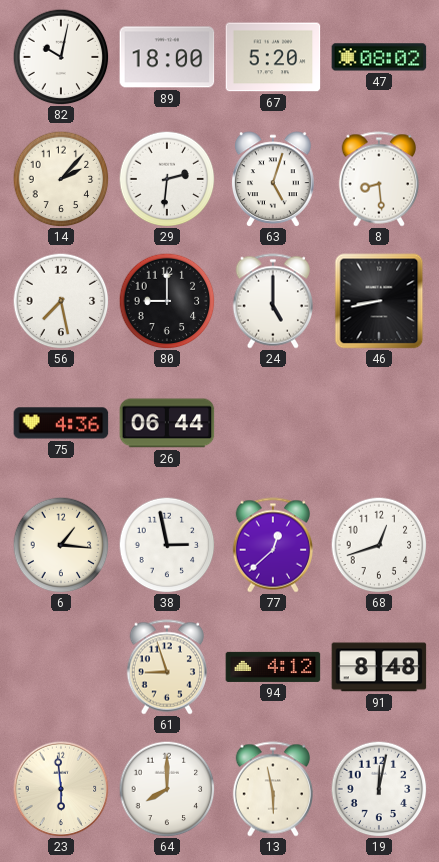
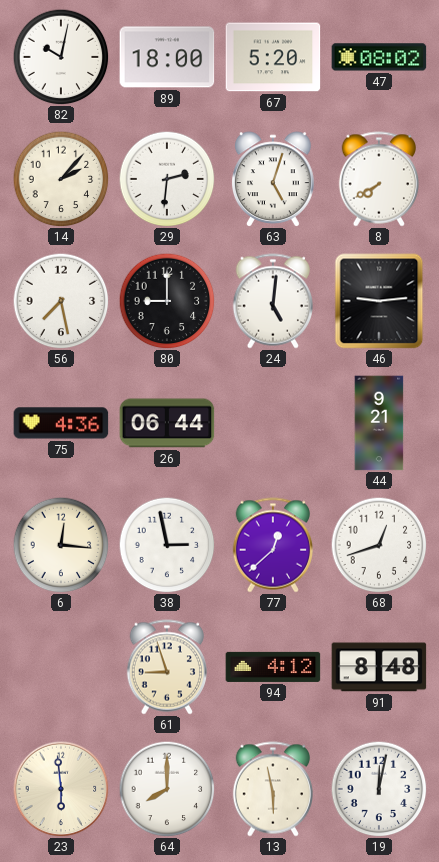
8: 8:29 -> 7:40 (378, 179)
24: 5:00 -> 5:01 (272, 301)
46: 8:43 -> 9:14 (379, 301)
44: none -> 9:21 (379, 423)
6: 1:16 -> 12:16 (61, 545)
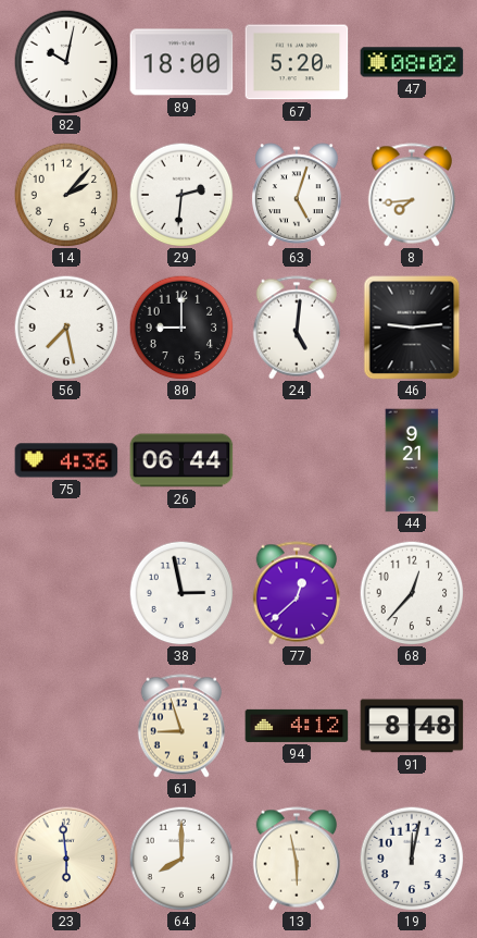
8: 7:40 -> 7:44 (411, 195)
6: 12:16 -> none (61, 545)
68: 12:42 -> 12:37 (412, 593)
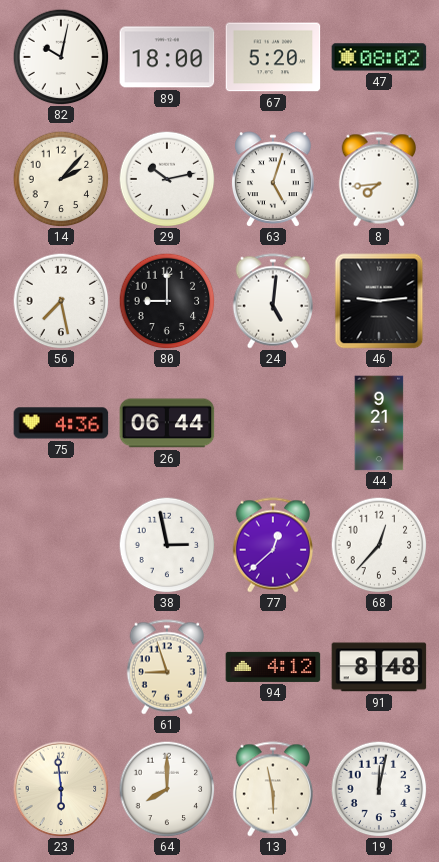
29: 2:31 -> 10:13 (167, 179)
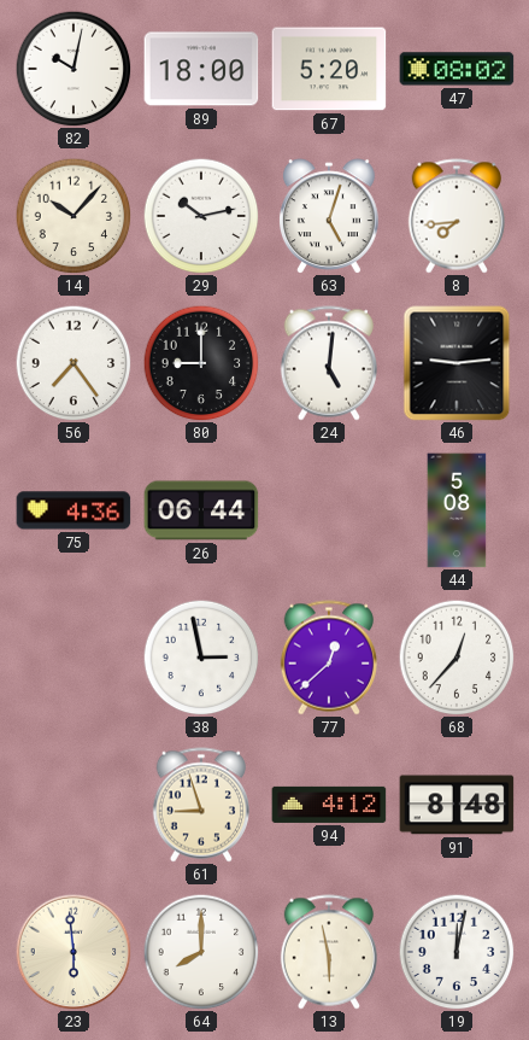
14: 2:07 -> 10:07 (74, 216)
56: 7:28 -> 7:24 (74, 363)
44: 9:21 -> 5:08 (457, 510)
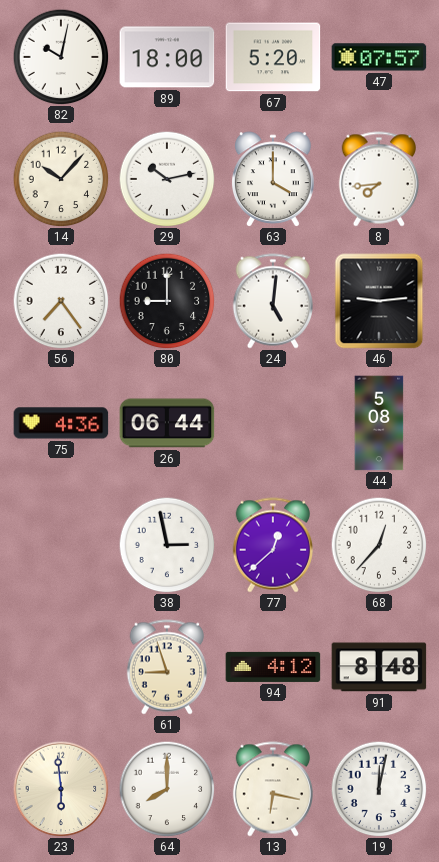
47: 08:02 -> 07:57 (379, 57)
63: 5:03 -> 4:00 (273, 179)
13: 5:58 -> 6:17 (272, 789)
